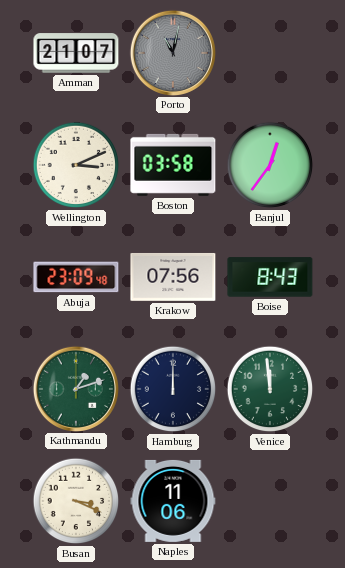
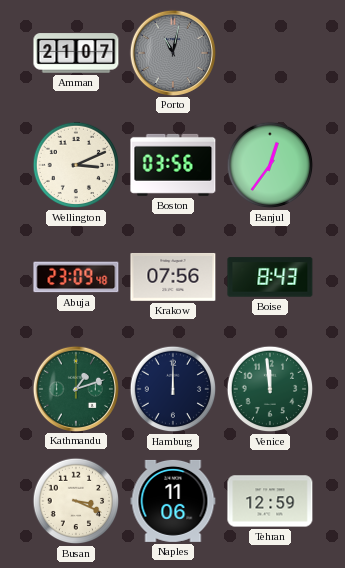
Boston: 03:58 -> 03:56 (173, 165)
Tehran: none -> 12:59 (270, 501)
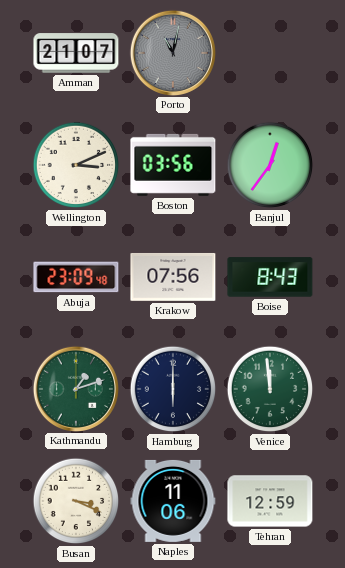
Hamburg: 12:00 -> 6:00 (173, 389)
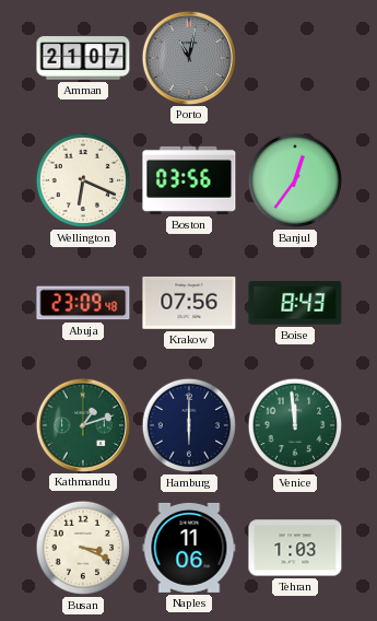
Wellington: 3:11 -> 6:19 (83, 180)
Tehran: 12:59 -> 1:03 (295, 548)
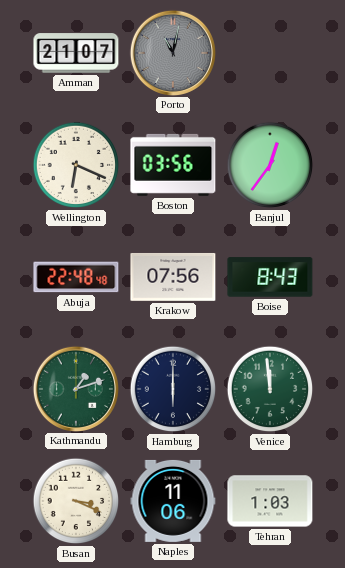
Abuja: 23:09 -> 22:48 (76, 277)
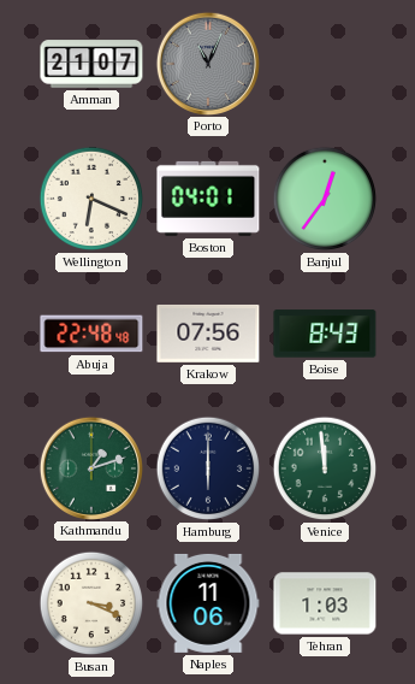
Porto: 11:02 -> 11:04 (207, 63)
Boston: 03:56 -> 04:01 (208, 199)
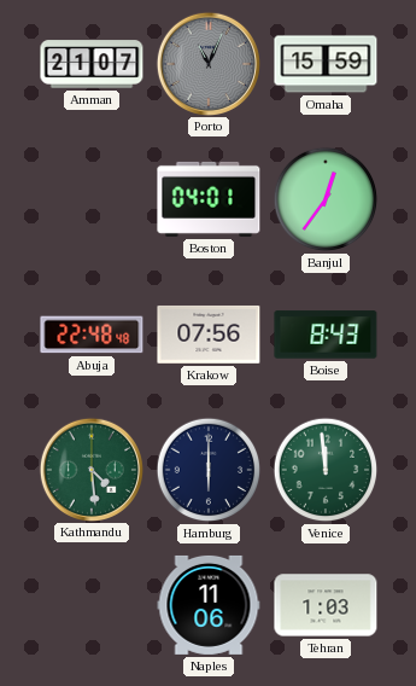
Omaha: none -> 15:59 (326, 64)
Wellington: 6:19 -> none (91, 199)
Kathmandu: 1:12 -> 4:29 (90, 469)
Busan: 3:19 -> none (91, 603)
